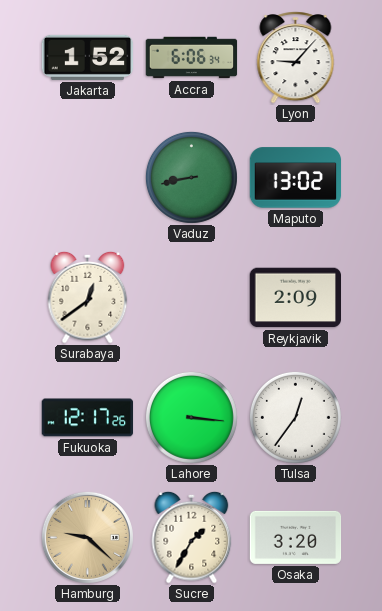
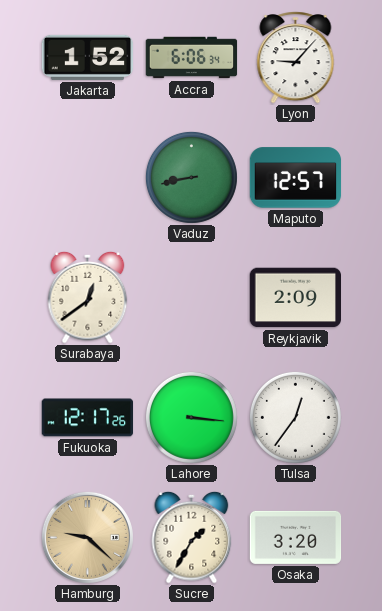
Maputo: 13:02 -> 12:57 (296, 178)
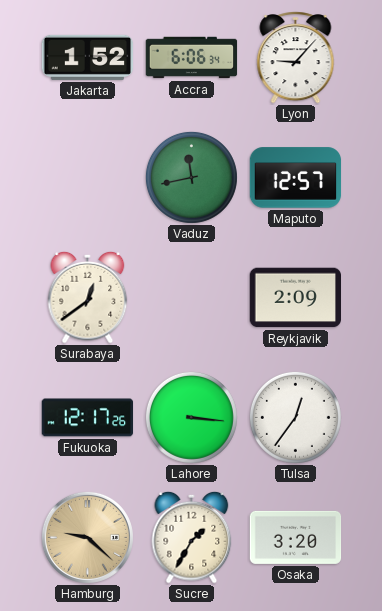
Vaduz: 8:43 -> 11:43 (191, 177)
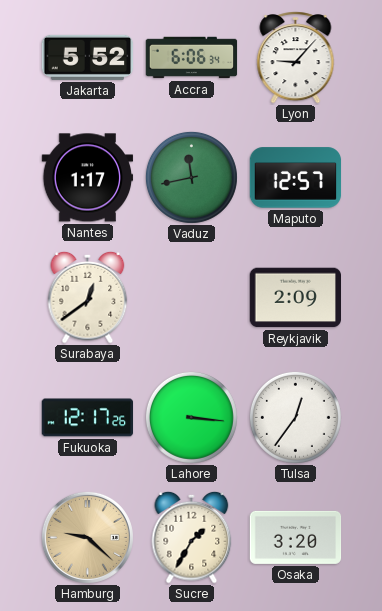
Jakarta: 1:52 -> 5:52 (88, 57)
Nantes: none -> 1:17 (88, 178)
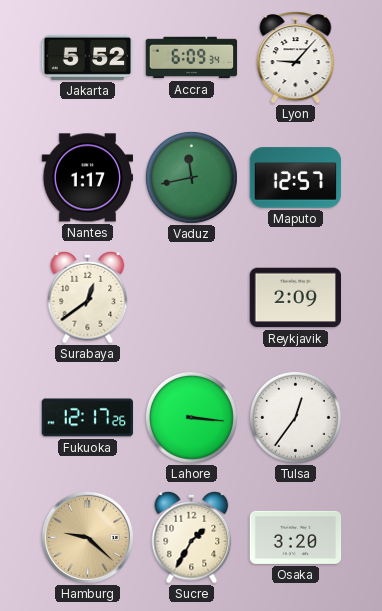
Accra: 6:06 -> 6:09 (192, 58)
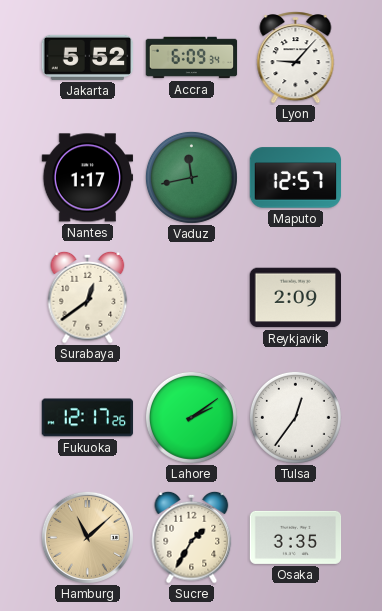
Lahore: 3:16 -> 2:09 (191, 417)
Hamburg: 9:22 -> 11:08 (87, 537)
Osaka: 3:20 -> 3:35 (296, 537)
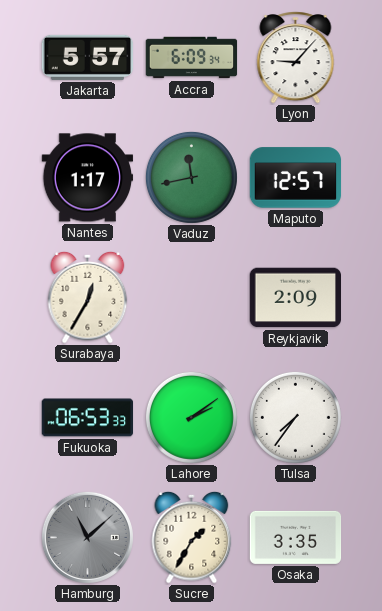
Jakarta: 5:52 -> 5:57 (88, 57)
Surabaya: 12:39 -> 12:35 (88, 297)
Fukuoka: 12:17 -> 06:53 (88, 418)
Tulsa: 12:36 -> 7:36 (295, 417)
Hamburg dial: champagne -> grey (87, 537)
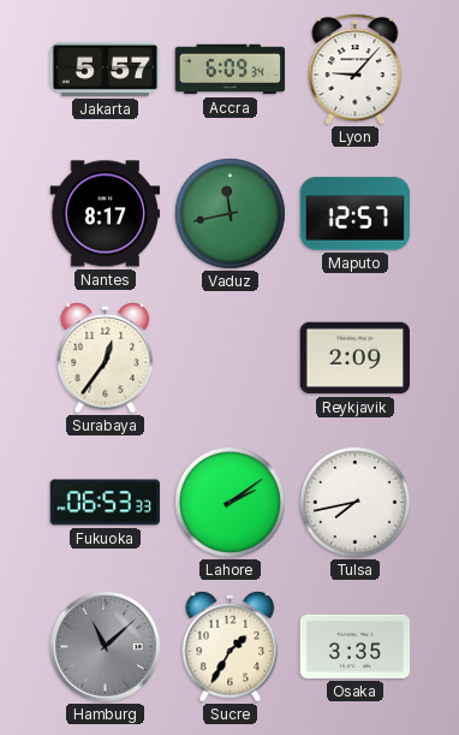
Nantes: 1:17 -> 8:17 (106, 214)
Surabaya: 12:35 -> 12:36 (106, 357)
Tulsa: 7:36 -> 7:43 (354, 502)
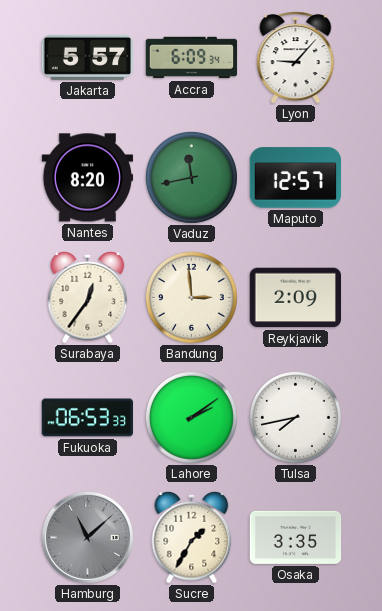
Nantes: 8:17 -> 8:20 (88, 178)
Bandung: none -> 2:59 (191, 297)
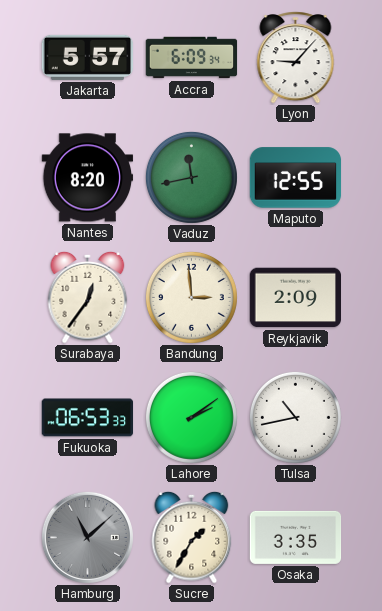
Maputo: 12:57 -> 12:55 (296, 178)
Tulsa: 7:43 -> 10:43 (295, 417)
